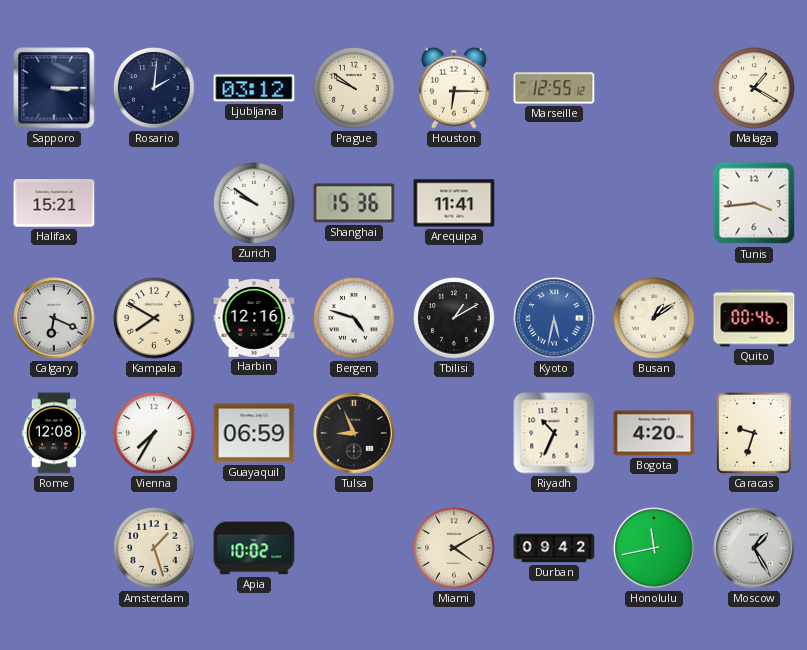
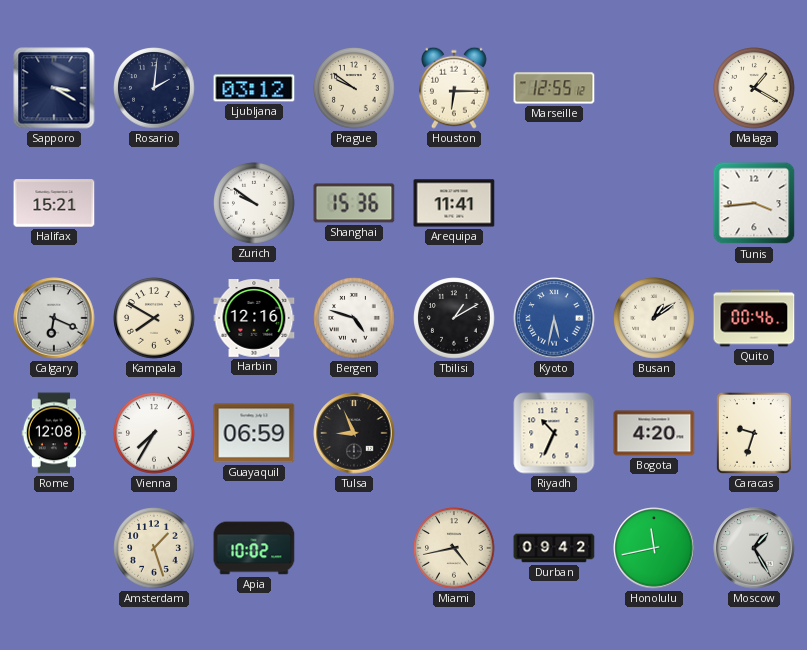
Sapporo: 3:15 -> 3:20 (54, 88)
Miami: 4:10 -> 4:43 (454, 548)
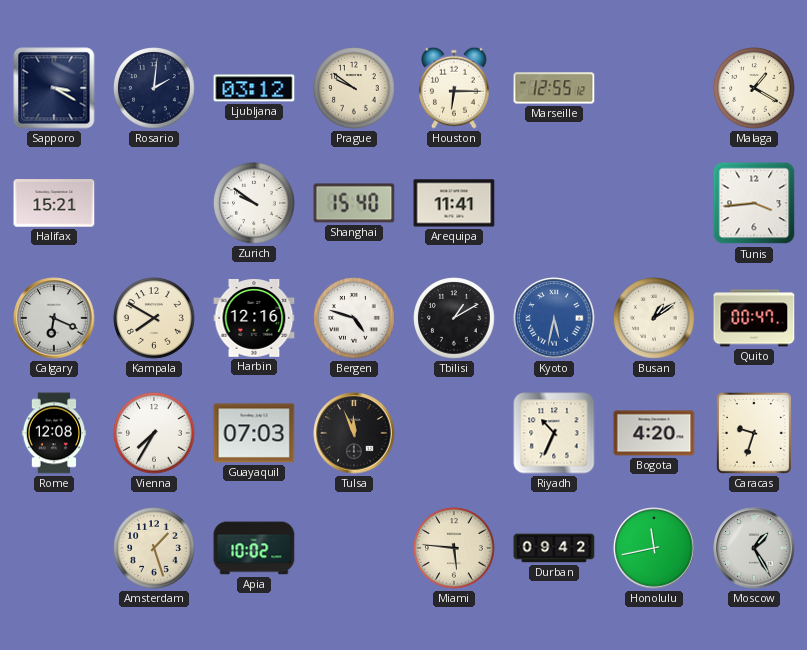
Shanghai: 15:36 -> 15:40 (354, 203)
Quito: 00:46 -> 00:47 (754, 318)
Guayaquil: 06:59 -> 07:03 (254, 433)
Tulsa: 8:56 -> 11:56 (354, 433)
Miami: 4:43 -> 5:46 (454, 548)
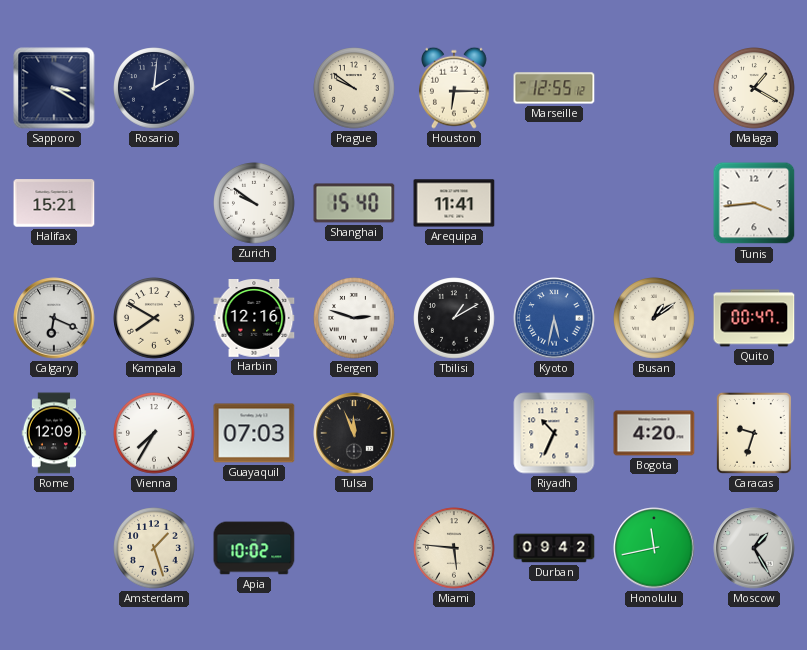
Ljubljana: 03:12 -> none (254, 88)
Bergen: 4:48 -> 2:48 (354, 318)
Rome: 12:08 -> 12:09 (54, 433)
